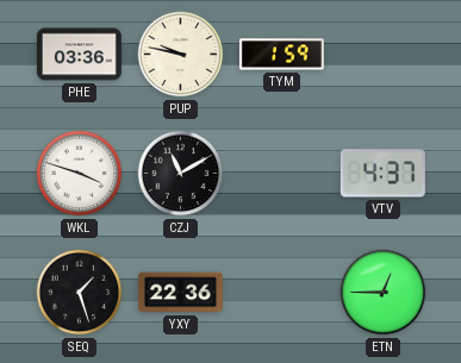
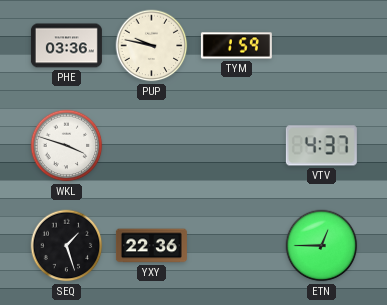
CZJ: 11:10 -> none (181, 174)
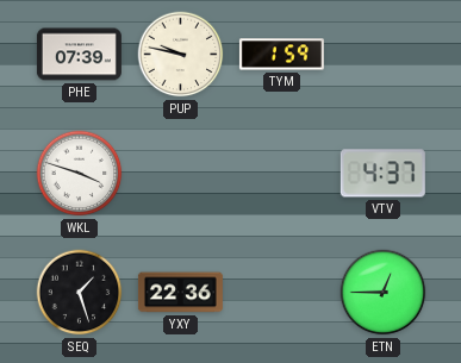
PHE: 03:36 -> 07:39 (79, 55)
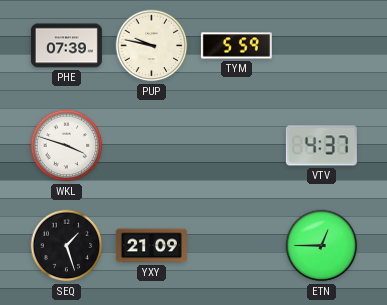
TYM: 1:59 -> 5:59 (236, 46)
YXY: 22:36 -> 21:09 (151, 246)
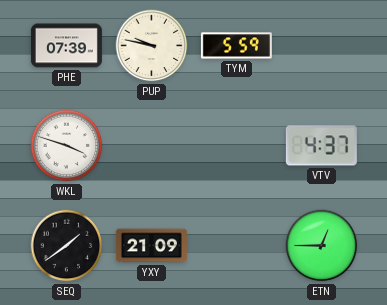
SEQ: 1:27 -> 1:39 (67, 246)
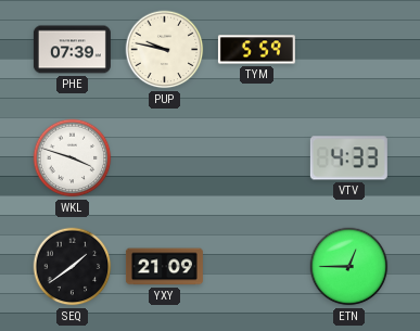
VTV: 4:37 -> 4:33 (348, 158)
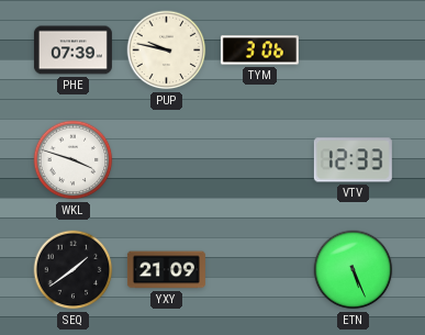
TYM: 5:59 -> 3:06 (259, 51)
VTV: 4:33 -> 12:33 (353, 160)
ETN: 12:45 -> 5:26 (354, 270)
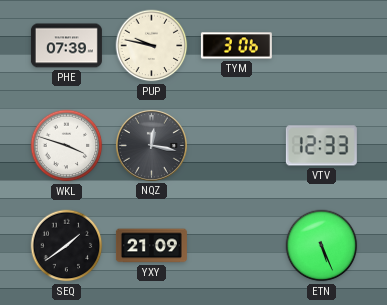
NQZ: none -> 12:17 (151, 145)
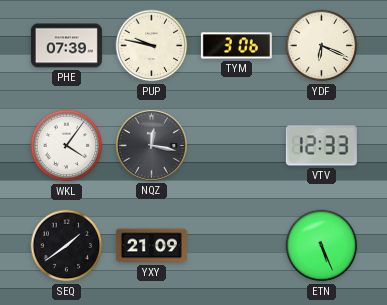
YDF: none -> 6:19 (322, 46)
WKL: 3:48 -> 4:06 (67, 146)
